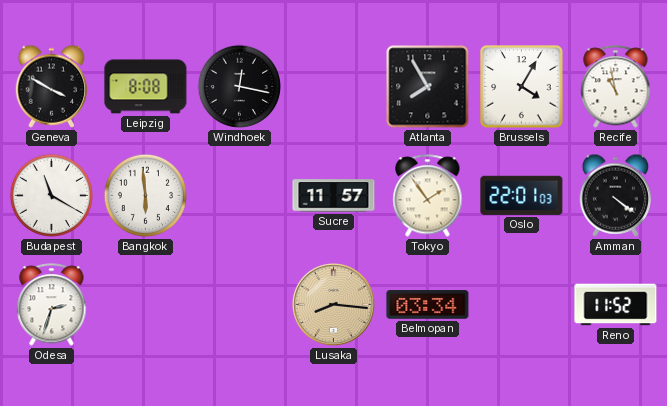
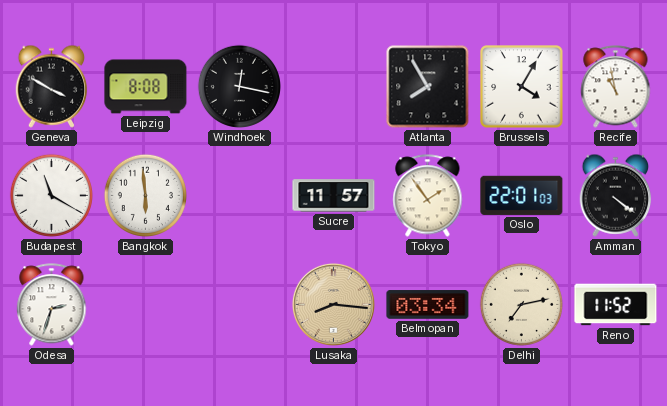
Delhi: none -> 7:13 (521, 304)
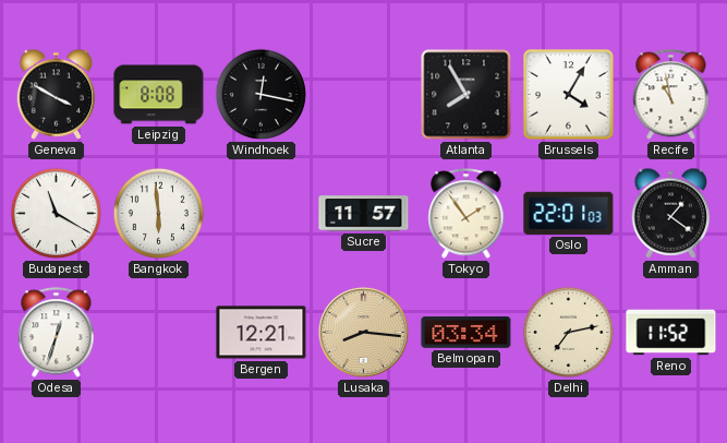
Amman: 4:21 -> 1:21 (671, 213)
Odesa: 2:33 -> 12:33 (57, 333)
Bergen: none -> 12:21 (262, 333)
